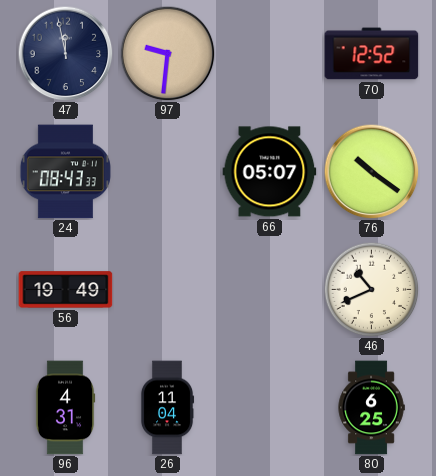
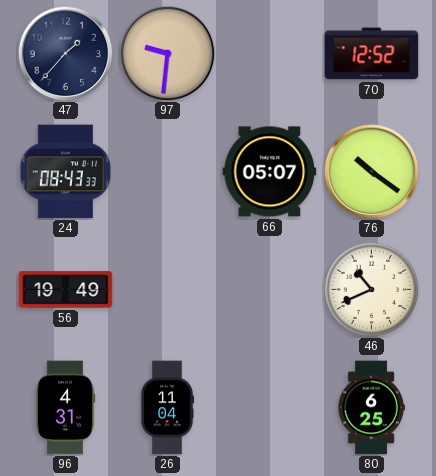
47: 11:58 -> 1:37 (65, 53)
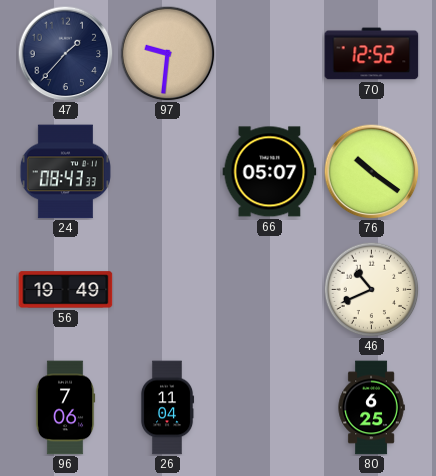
96: 4:31 -> 7:06 (65, 408)
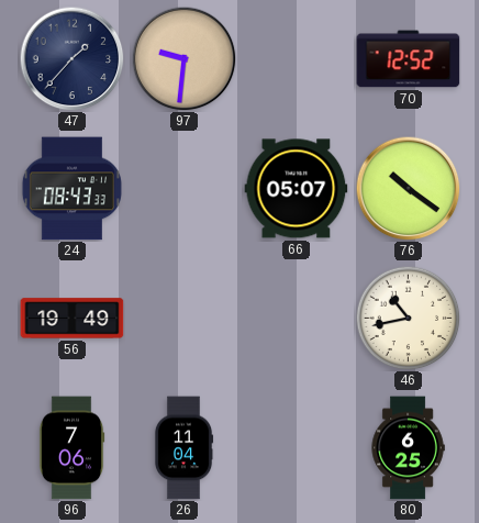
46: 10:41 -> 10:43 (408, 318)
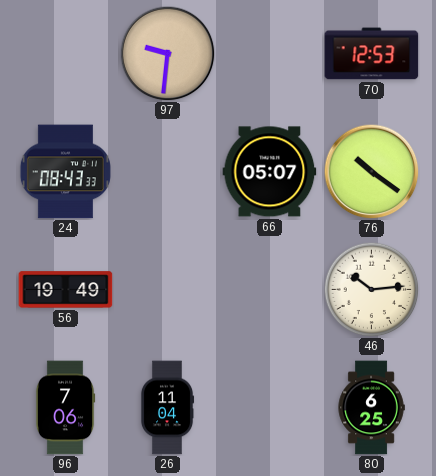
47: 1:37 -> none (71, 58)
70: 12:52 -> 12:53 (372, 54)
46: 10:43 -> 10:14 (371, 289)
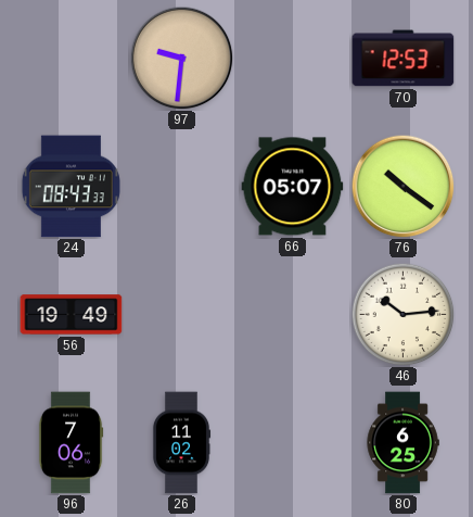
26: 11:04 -> 11:02 (181, 443)
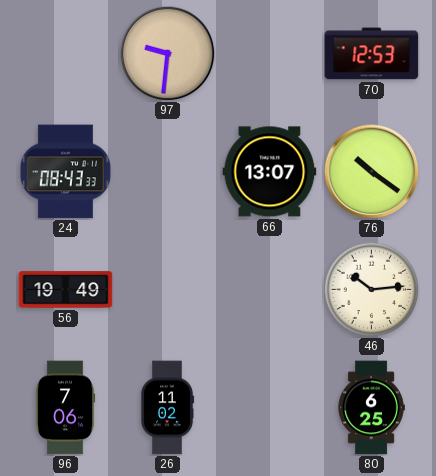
66: 05:07 -> 13:07 (270, 172)
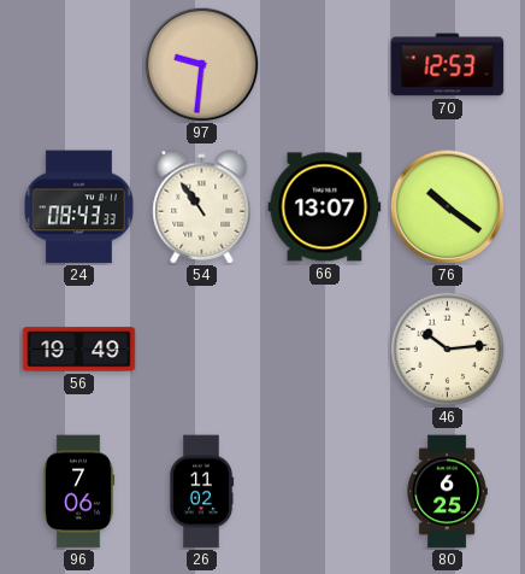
54: none -> 10:54 (202, 207)
